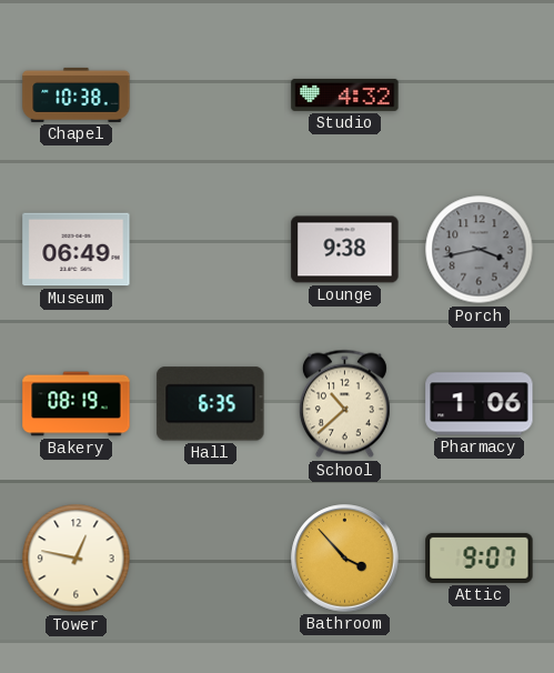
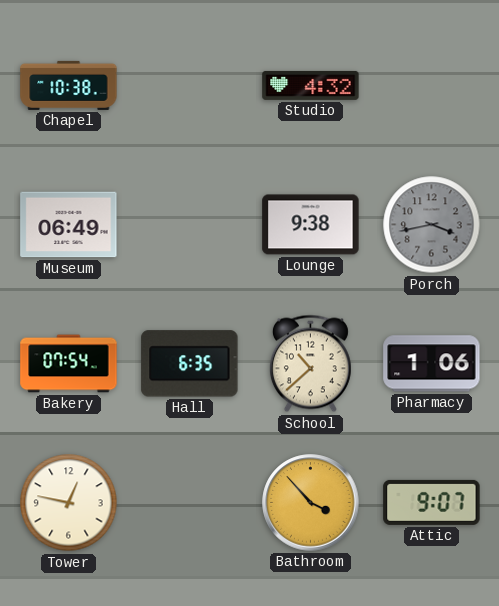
Bakery: 08:19 -> 07:54 (69, 364)
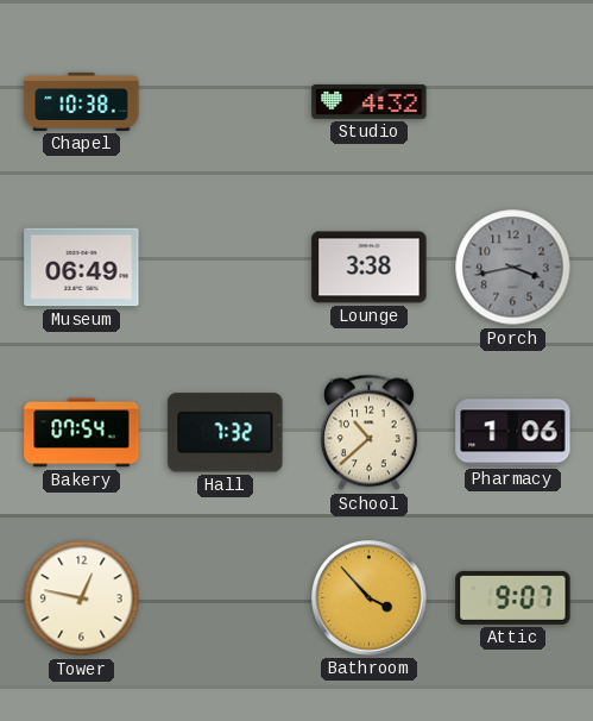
Lounge: 9:38 -> 3:38 (370, 268)
Hall: 6:35 -> 7:32 (226, 433)
